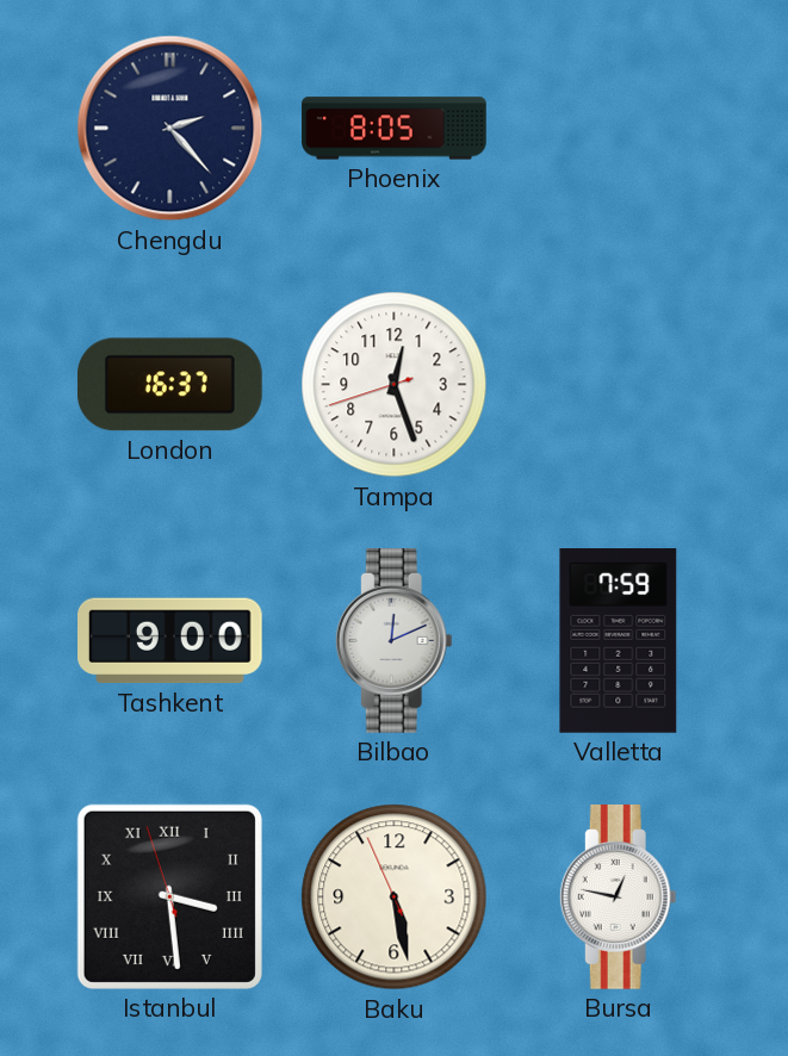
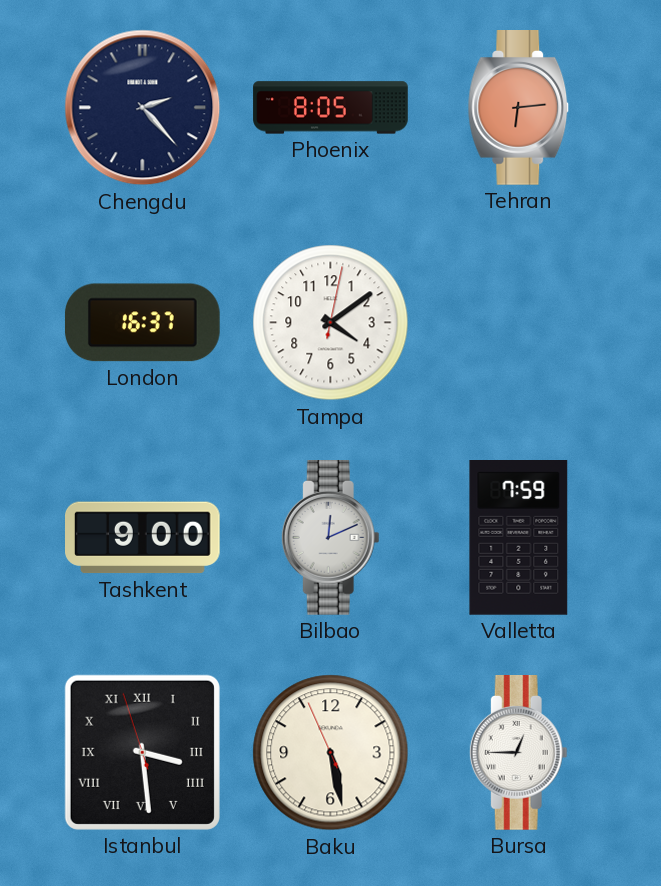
Tehran: none -> 6:14 (519, 108)
Tampa: 12:26 -> 4:09 (331, 323)
Bursa: 12:47 -> 12:45 (518, 753)
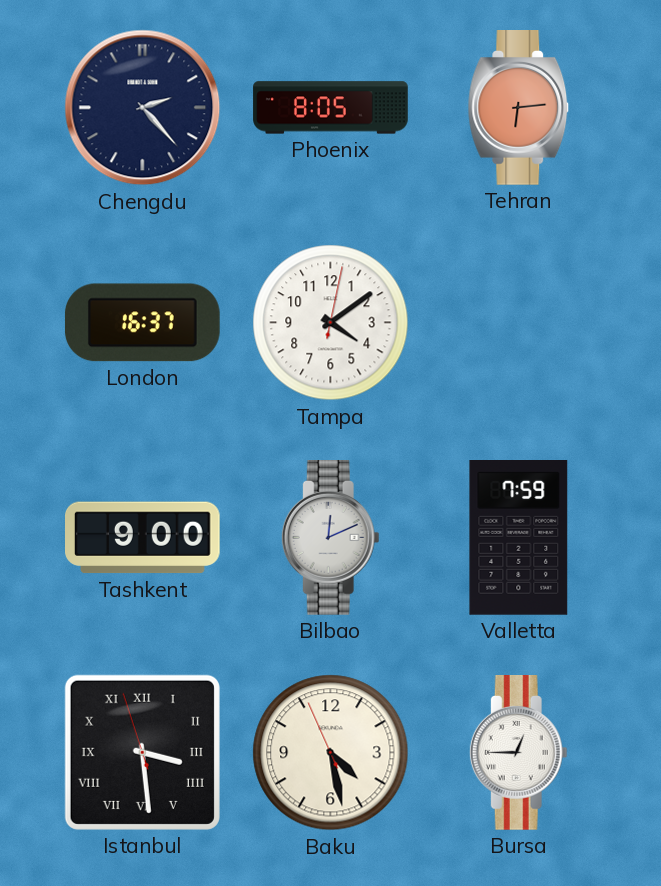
Baku: 5:27 -> 4:27 (331, 753)
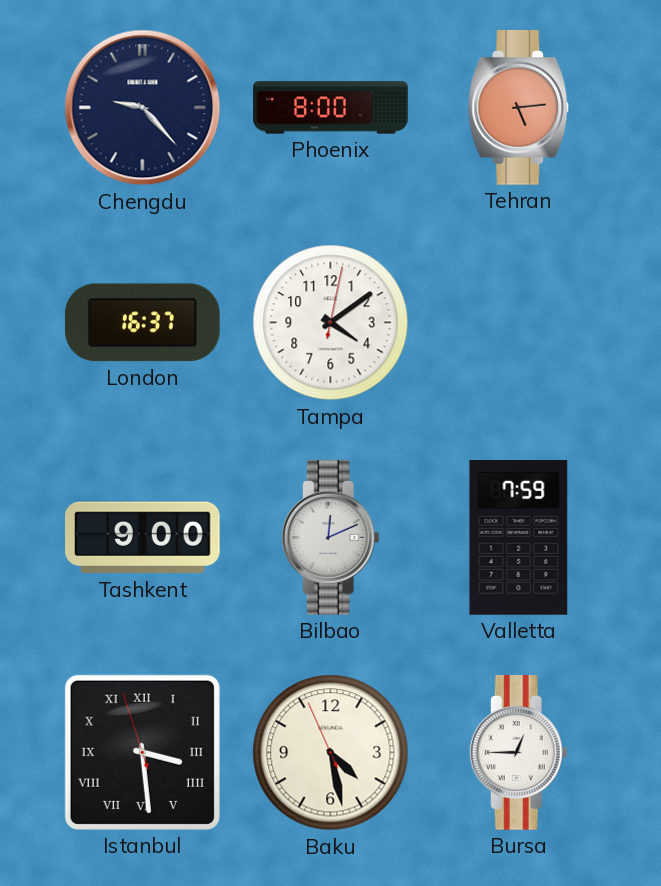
Chengdu: 2:23 -> 9:23 (143, 108)
Phoenix: 8:05 -> 8:00 (331, 108)
Tehran: 6:14 -> 5:14 (519, 108)
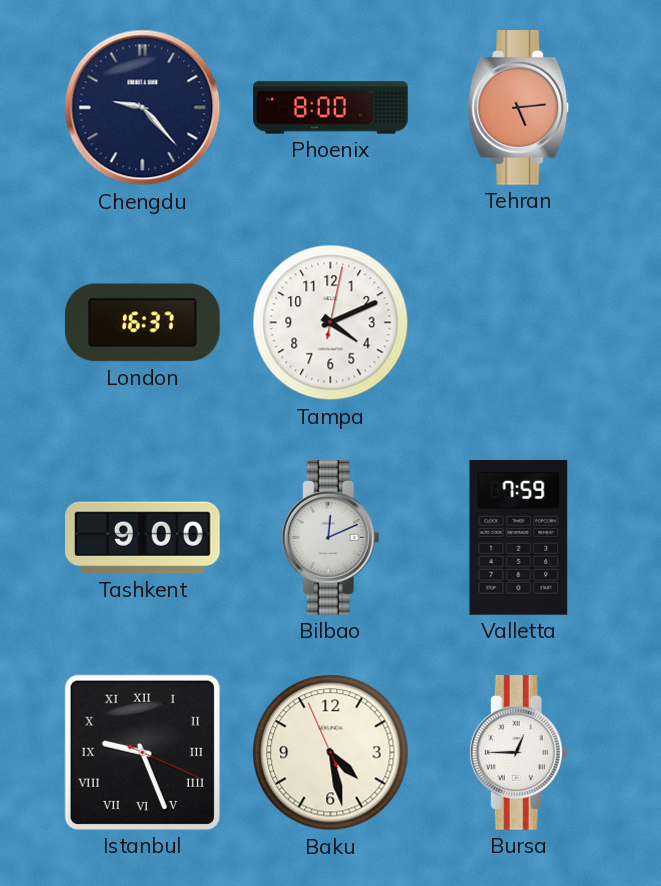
Tampa: 4:09 -> 4:11 (331, 323)
Istanbul: 3:28 -> 9:26 (142, 752)
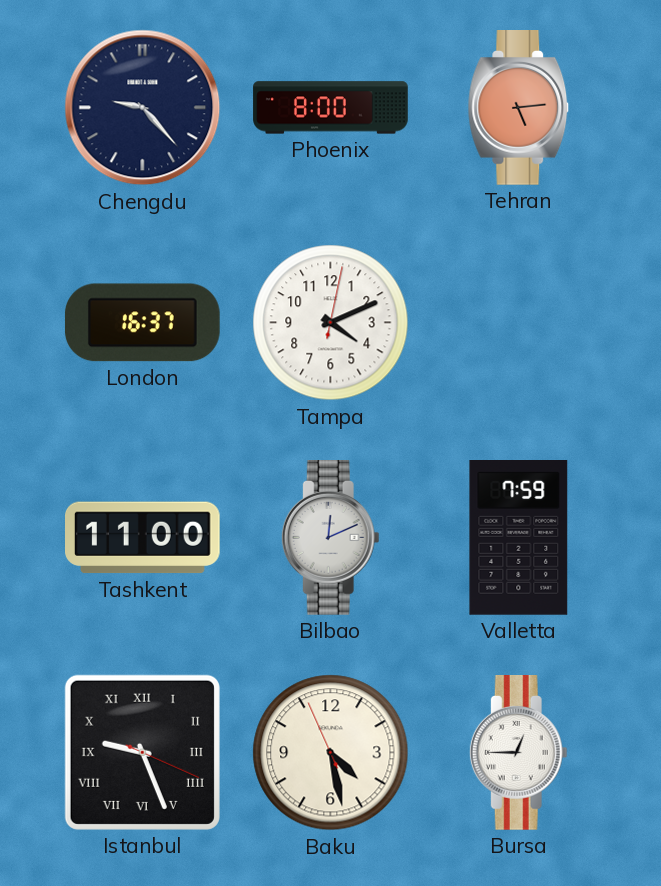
Tashkent: 9:00 -> 11:00 (143, 538)
